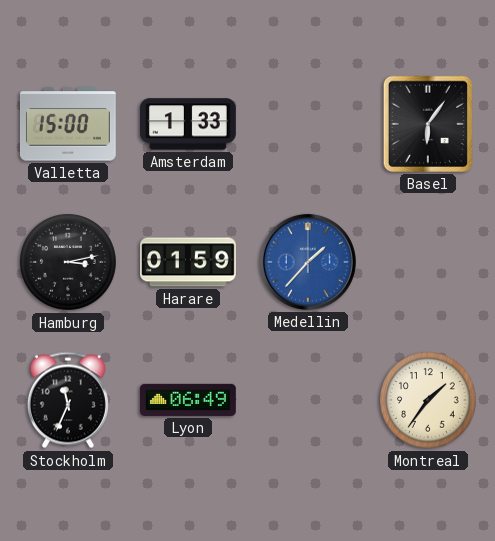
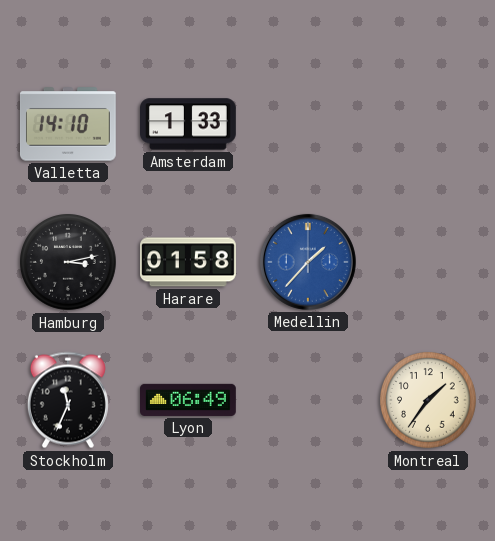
Valletta: 15:00 -> 14:10 (68, 124)
Basel: 6:06 -> none (428, 124)
Harare: 01:59 -> 01:58 (189, 262)
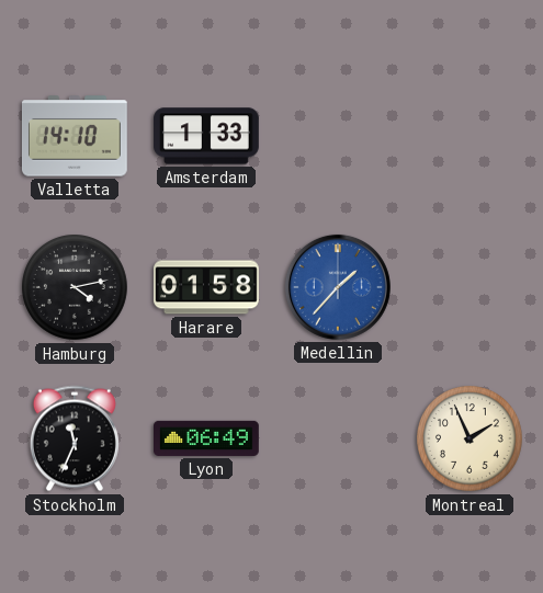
Hamburg: 3:13 -> 4:13 (76, 288)
Montreal: 1:36 -> 1:56 (471, 440)
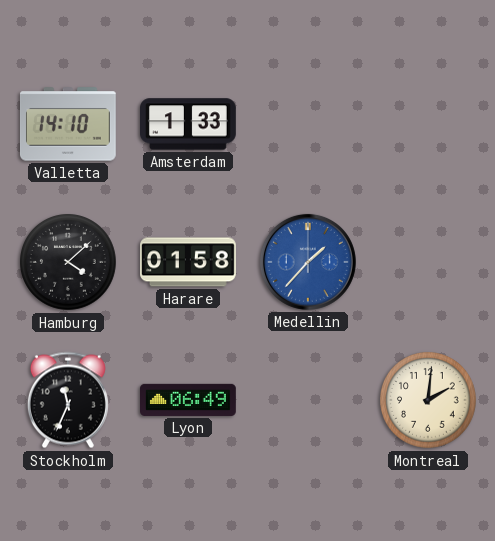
Hamburg: 4:13 -> 4:08 (69, 263)
Montreal: 1:56 -> 2:01 (429, 401)
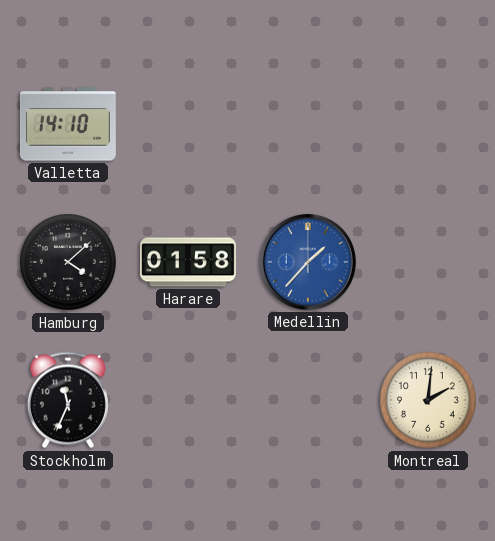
Amsterdam: 1:33 -> none (189, 124)
Lyon: 06:49 -> none (189, 400)
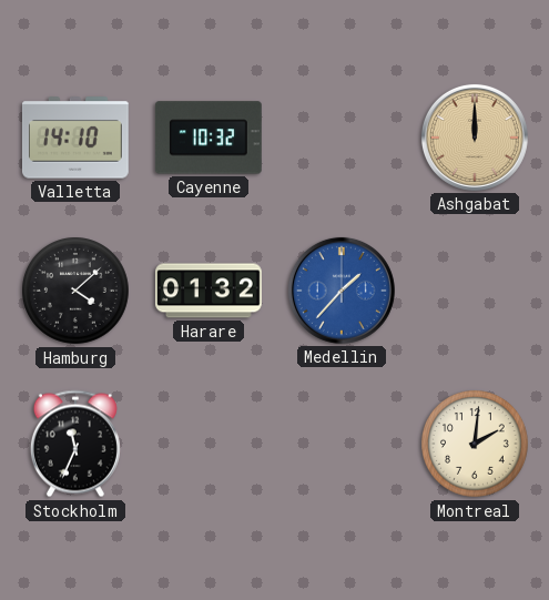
Cayenne: none -> 10:32 (209, 138)
Ashgabat: none -> 12:00 (475, 138)
Harare: 01:58 -> 01:32 (210, 291)
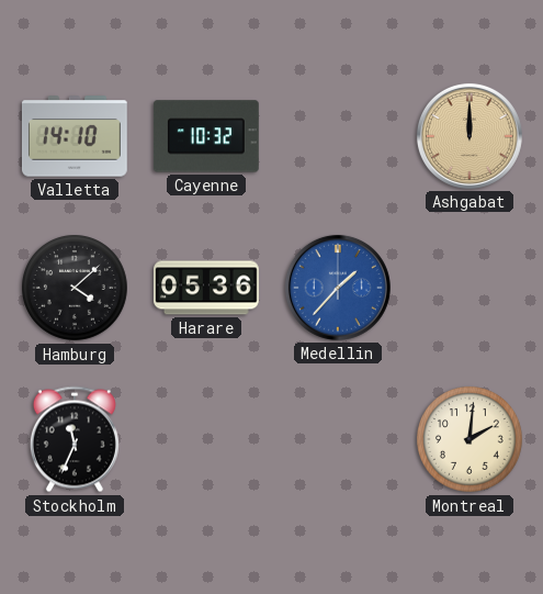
Harare: 01:32 -> 05:36 (207, 288)
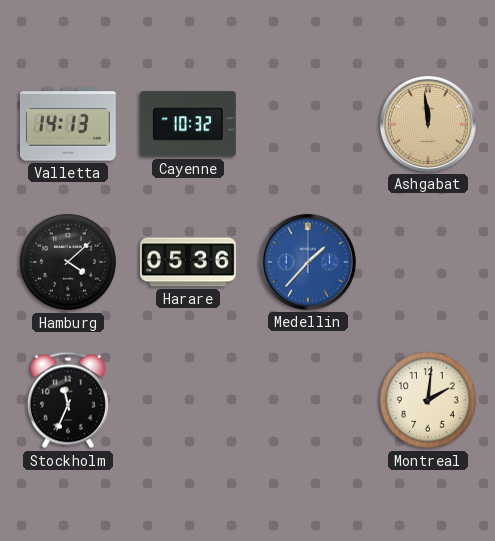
Valletta: 14:10 -> 14:13 (68, 124)
Ashgabat: 12:00 -> 11:59 (428, 124)
